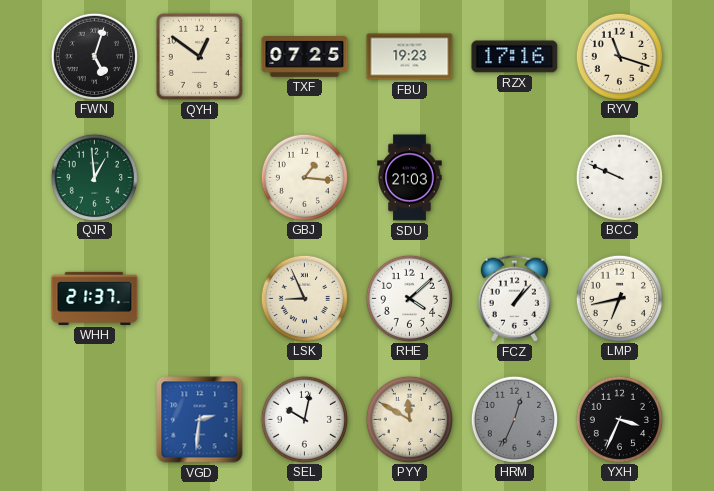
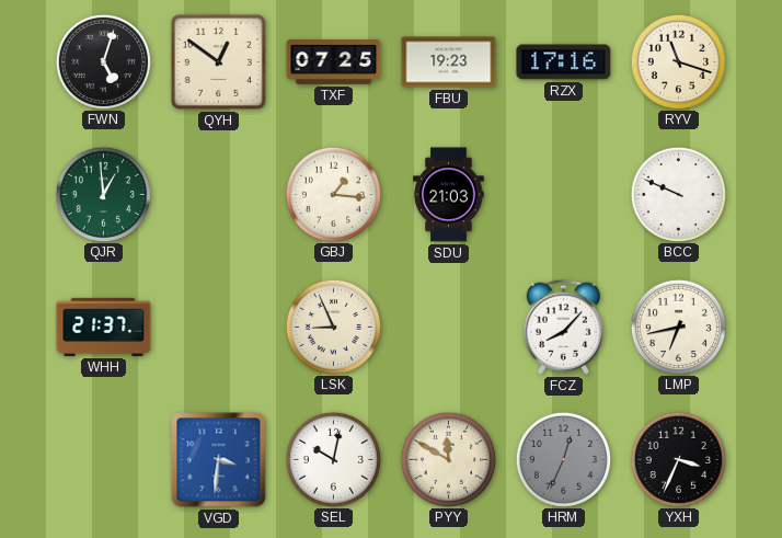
RHE: 4:08 -> none (409, 298)
FCZ: 1:07 -> 8:07 (563, 327)
VGD: 2:31 -> 3:31 (219, 460)
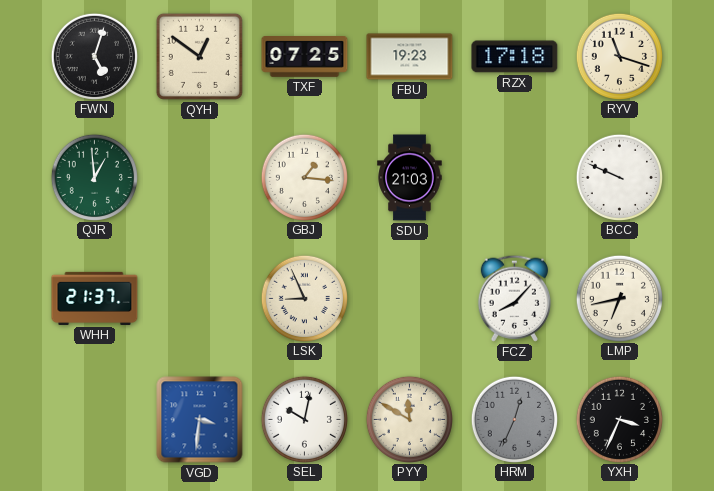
RZX: 17:16 -> 17:18 (515, 57)
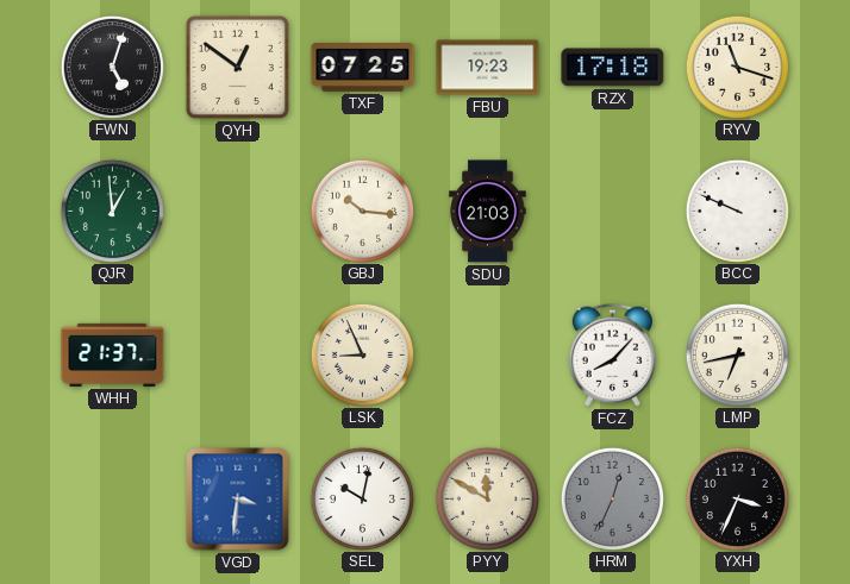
GBJ: 1:16 -> 10:16 (362, 211)
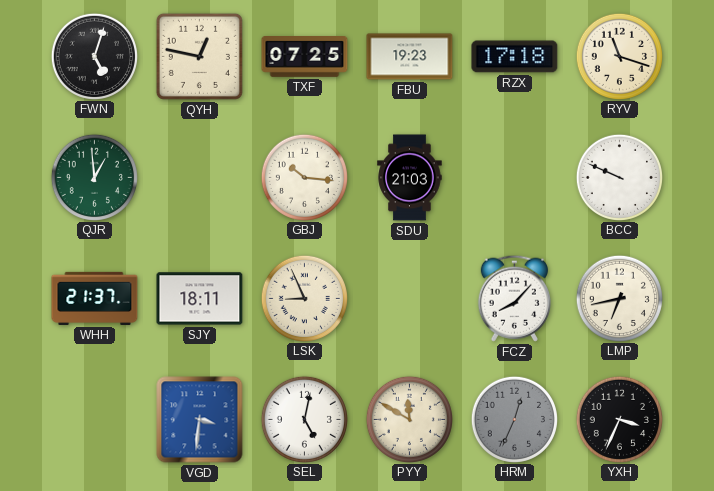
QYH: 12:51 -> 12:47 (199, 56)
SJY: none -> 18:11 (200, 299)
SEL: 10:02 -> 5:02 (304, 419)
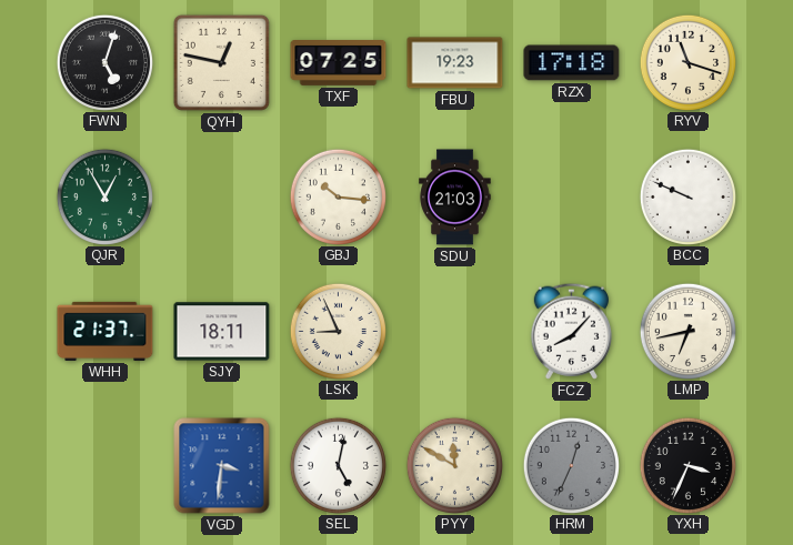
QJR: 12:59 -> 12:55 (104, 196)
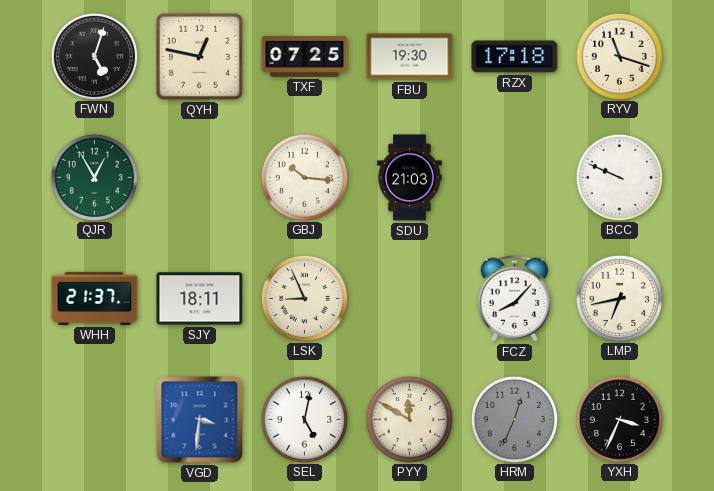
FBU: 19:23 -> 19:30 (410, 57)
